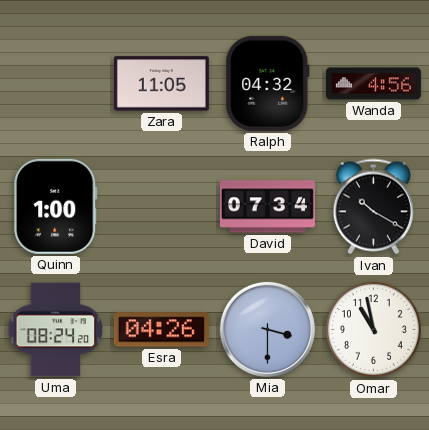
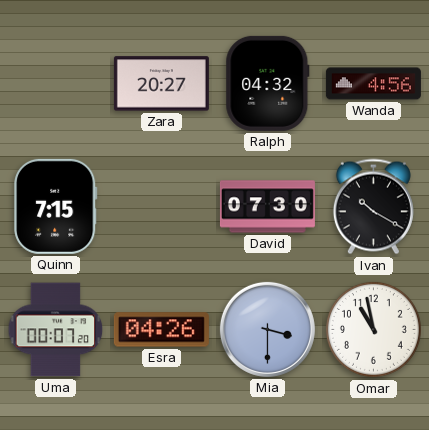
Zara: 11:05 -> 20:27 (161, 84)
Quinn: 1:00 -> 7:15 (56, 206)
David: 07:34 -> 07:30 (267, 207)
Uma: 08:24 -> 00:07 (56, 330)
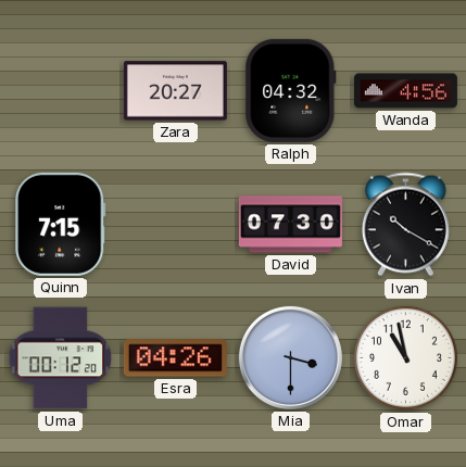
Uma: 00:07 -> 00:12 (61, 358)
